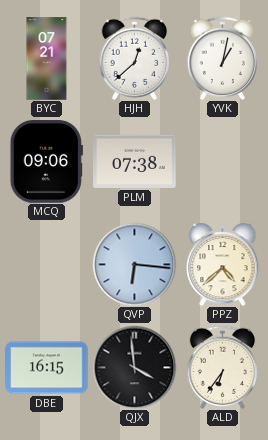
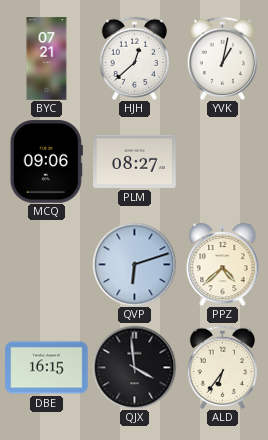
PLM: 07:38 -> 08:27 (135, 161)
QVP: 6:16 -> 6:12 (134, 264)
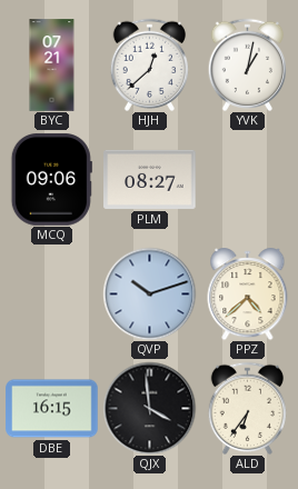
QVP: 6:12 -> 10:12 (149, 293)
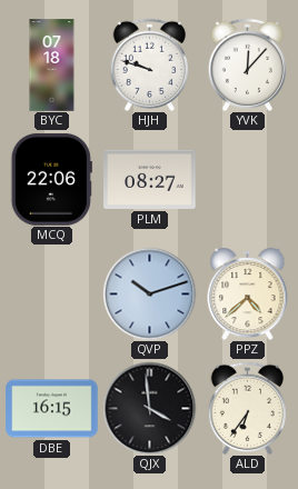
BYC: 07:21 -> 07:18 (52, 66)
HJH: 12:38 -> 9:48 (149, 64)
YVK: 1:02 -> 12:07 (247, 64)
MCQ: 09:06 -> 22:06 (51, 180)
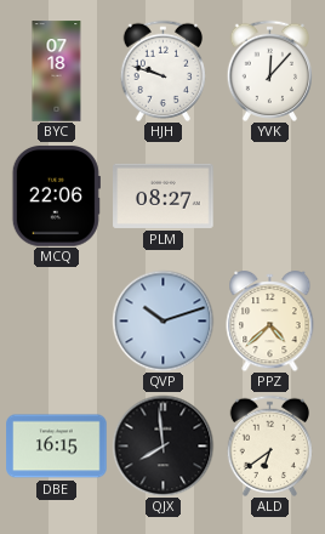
QJX: 3:59 -> 7:59 (162, 445)
ALD: 6:36 -> 6:39 (269, 445)
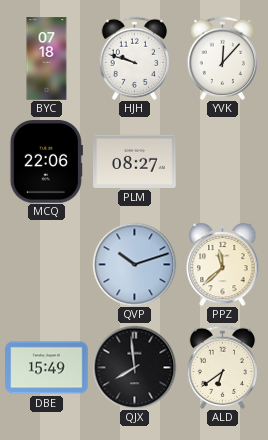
PPZ: 4:38 -> 11:38 (223, 265)
DBE: 16:15 -> 15:49 (47, 368)
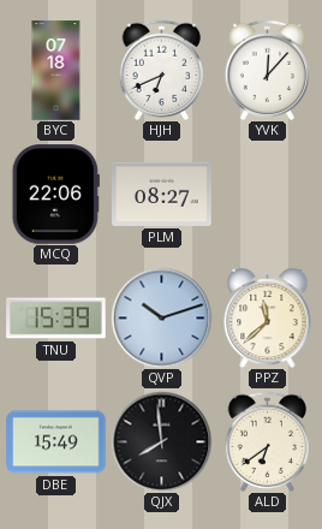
HJH: 9:48 -> 6:41 (161, 70)
TNU: none -> 15:39 (56, 319)
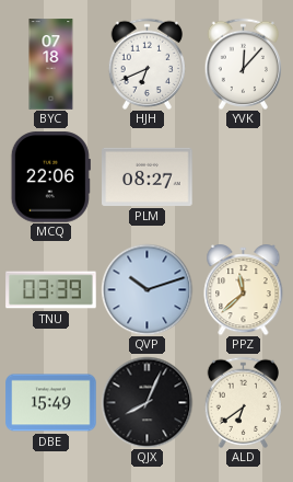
TNU: 15:39 -> 03:39 (51, 290)
QJX: 7:59 -> 8:04 (146, 402)
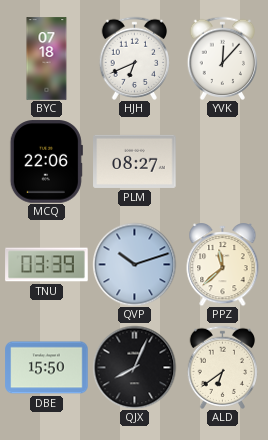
DBE: 15:49 -> 15:50 (47, 368)
